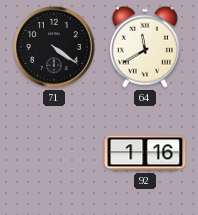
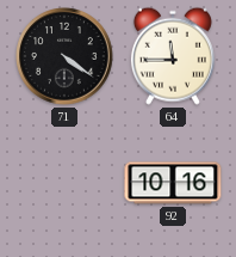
64: 11:40 -> 11:45 (173, 56)
92: 1:16 -> 10:16 (173, 183)
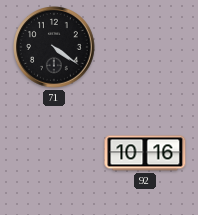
64: 11:45 -> none (173, 56)
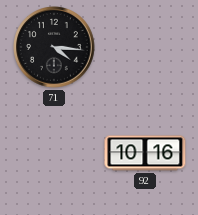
71: 4:21 -> 4:16 (54, 47)
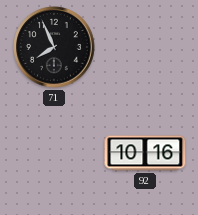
71: 4:16 -> 7:56 (54, 47)
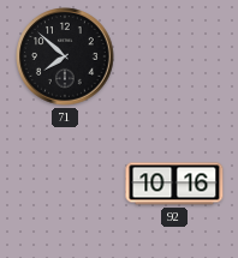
71: 7:56 -> 7:52 (65, 56)
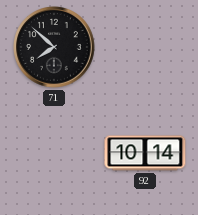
92: 10:16 -> 10:14 (145, 153)
